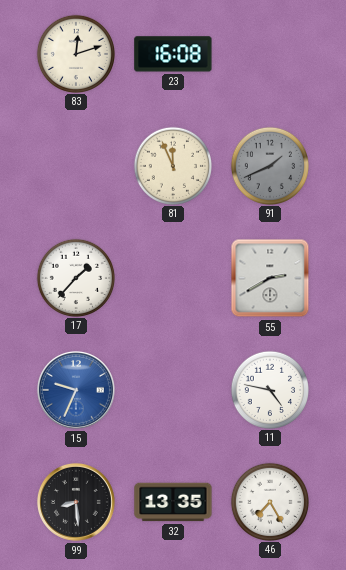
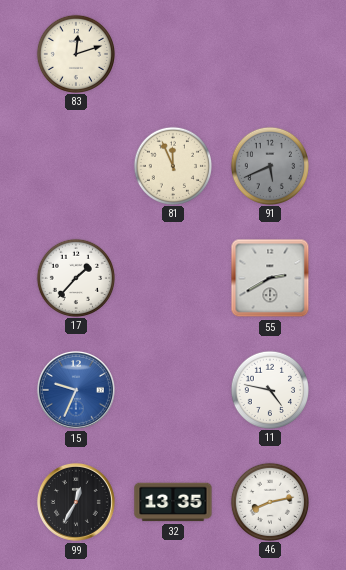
23: 16:08 -> none (173, 54)
91: 1:41 -> 5:41 (269, 165)
99: 8:29 -> 12:35 (76, 502)
46: 7:25 -> 8:13 (269, 501)
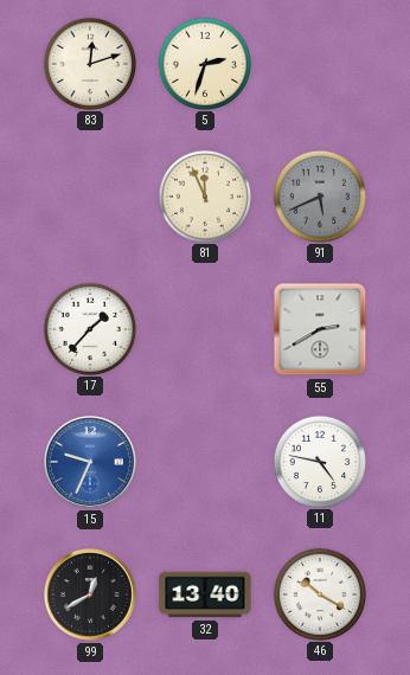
5: none -> 2:33 (204, 63)
99: 12:35 -> 12:40 (90, 594)
32: 13:35 -> 13:40 (205, 594)
46: 8:13 -> 10:20 (319, 593)
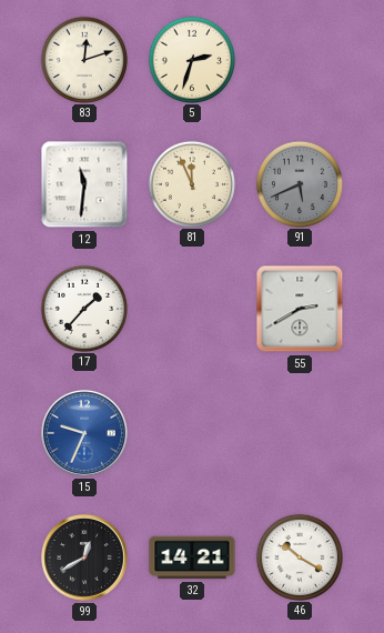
12: none -> 11:31 (84, 184)
11: 4:47 -> none (319, 461)
32: 13:40 -> 14:21 (192, 557)
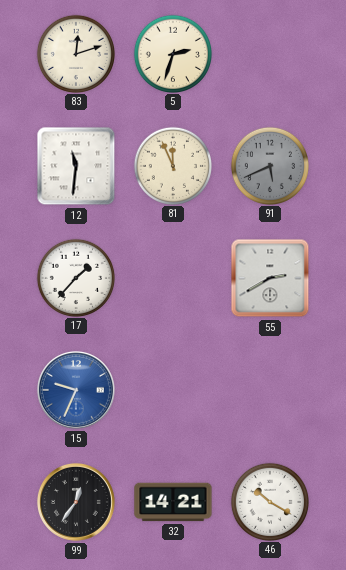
99: 12:40 -> 12:36 (76, 502)
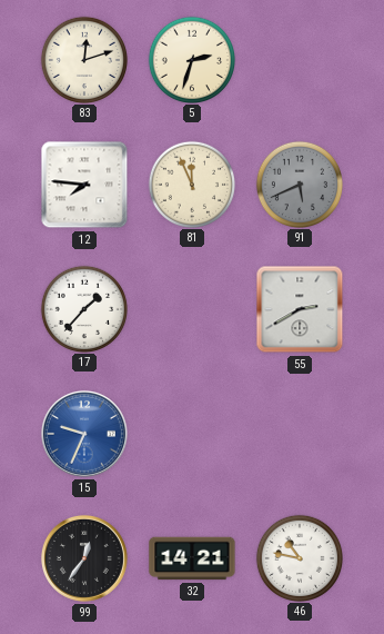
12: 11:31 -> 7:46 (84, 185)
46: 10:20 -> 10:47 (299, 557)
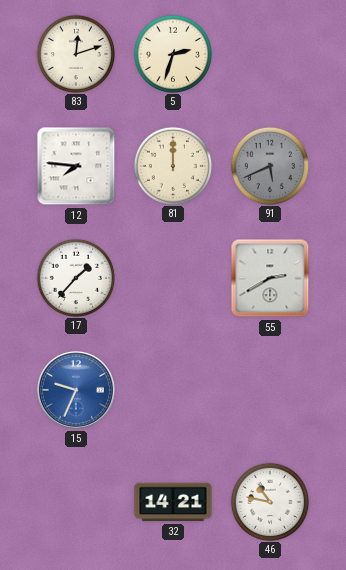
81: 11:56 -> 12:00 (172, 165)
99: 12:36 -> none (84, 558)
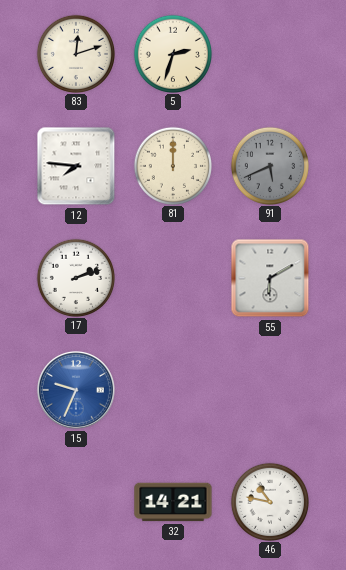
17: 1:37 -> 2:12 (75, 277)
55: 2:40 -> 6:10 (270, 278)
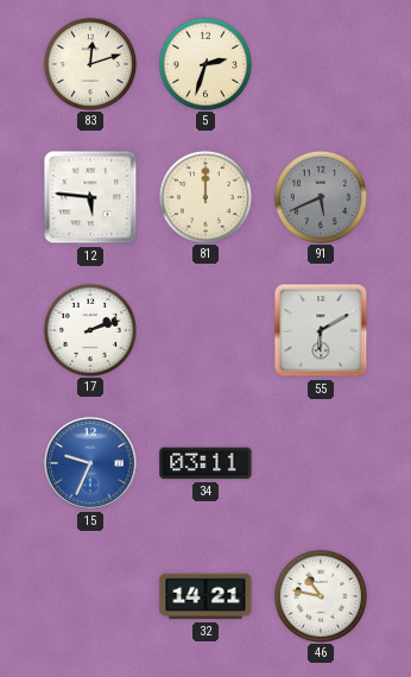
12: 7:46 -> 5:46 (90, 197)
34: none -> 03:11 (205, 463)
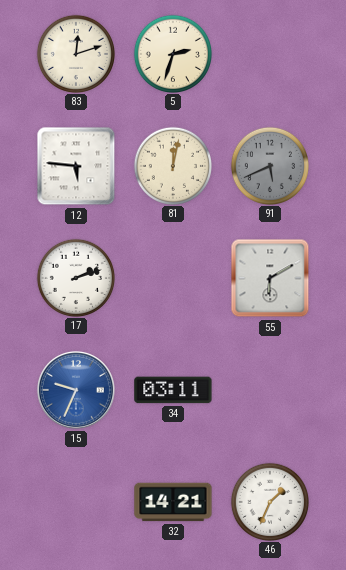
81: 12:00 -> 12:02 (172, 165)
46: 10:47 -> 1:34 (269, 501)
